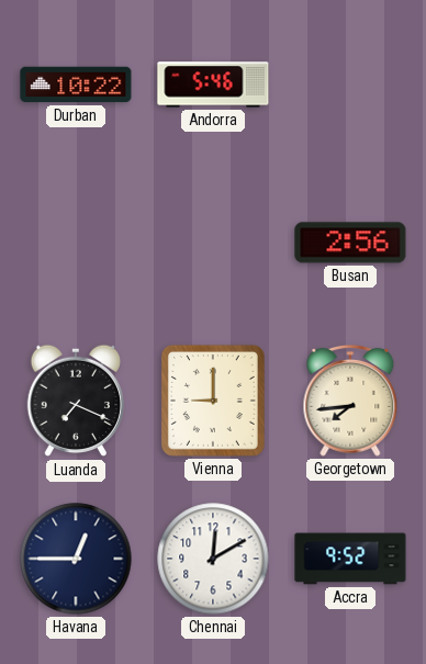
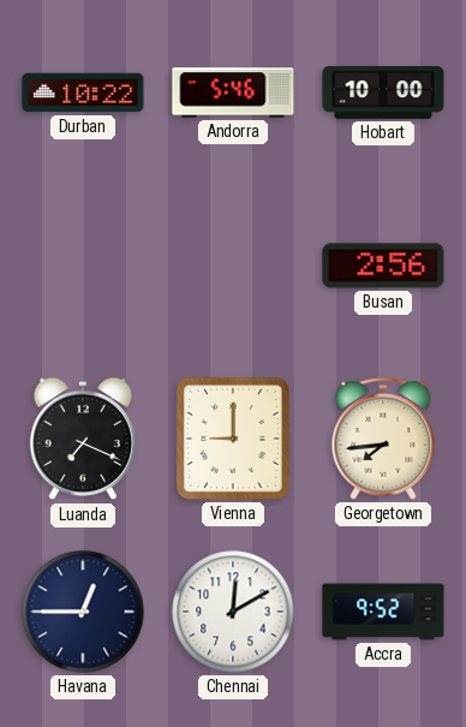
Hobart: none -> 10:00 (383, 94)
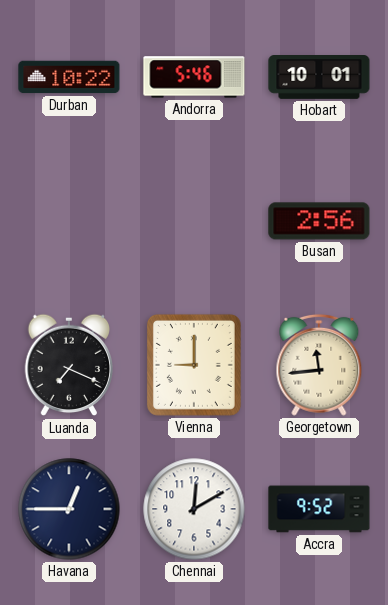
Hobart: 10:00 -> 10:01 (319, 78)
Georgetown: 7:44 -> 11:44 (319, 365)
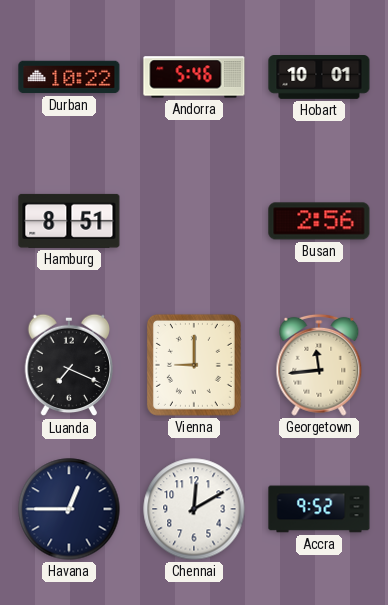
Hamburg: none -> 8:51 (69, 221)
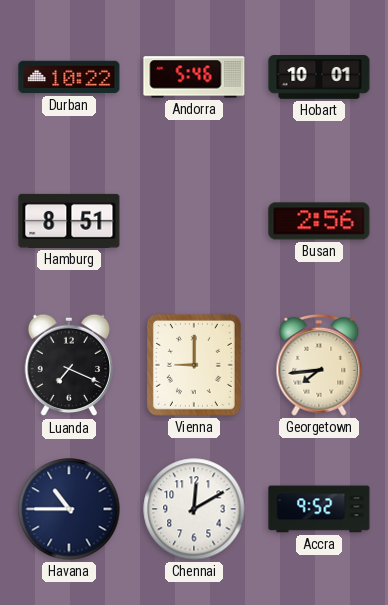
Georgetown: 11:44 -> 7:44 (319, 365)
Havana: 12:45 -> 10:45 (69, 509)
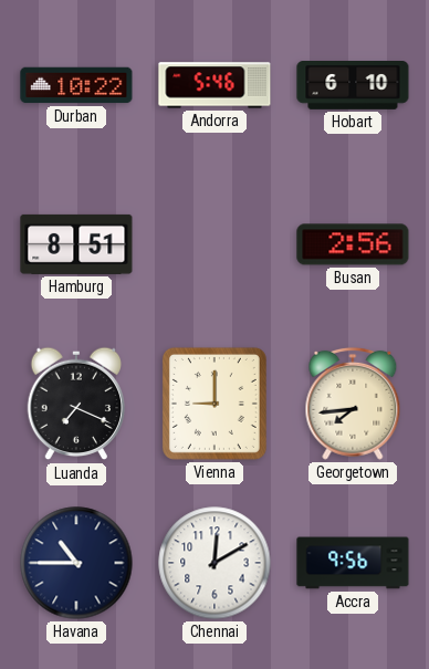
Hobart: 10:01 -> 6:10 (353, 86)
Accra: 9:52 -> 9:56 (353, 563)
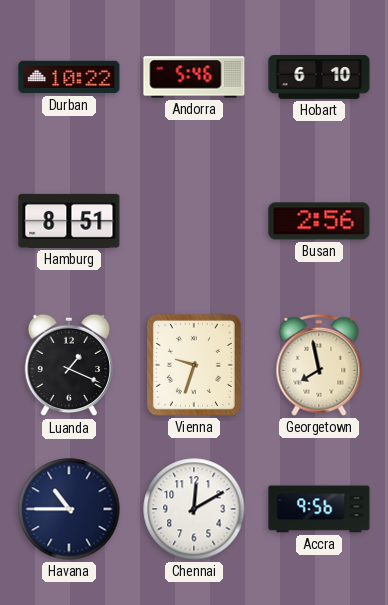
Luanda: 7:19 -> 1:19 (68, 365)
Vienna: 9:00 -> 9:33 (194, 365)
Georgetown: 7:44 -> 7:58 (319, 365)
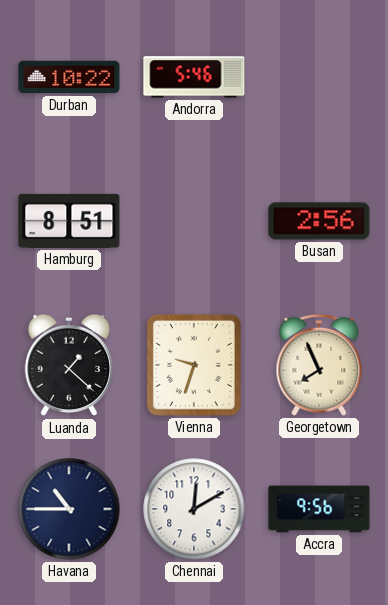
Hobart: 6:10 -> none (319, 78)
Luanda: 1:19 -> 1:22 (68, 365)
Georgetown: 7:58 -> 7:56 (319, 365)
